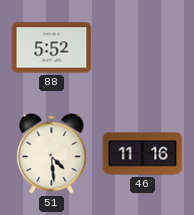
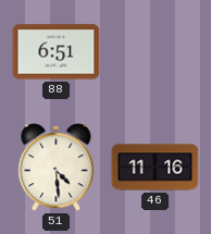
88: 5:52 -> 6:51 (57, 52)
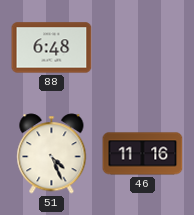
88: 6:51 -> 6:48 (52, 48)
51: 4:29 -> 4:26 (52, 154)
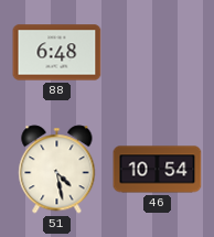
51: 4:26 -> 4:28 (57, 170)
46: 11:16 -> 10:54 (158, 170)
